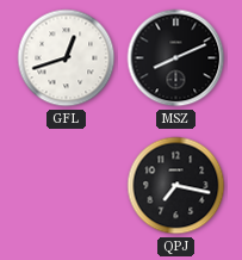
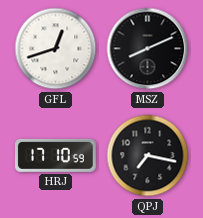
HRJ: none -> 17:10 (56, 155)
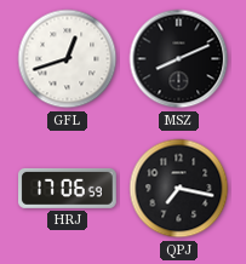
HRJ: 17:10 -> 17:06 (68, 188)
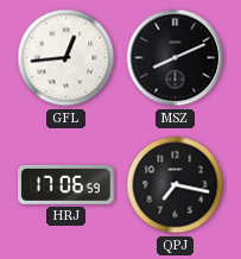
GFL: 12:42 -> 12:44 (66, 58)
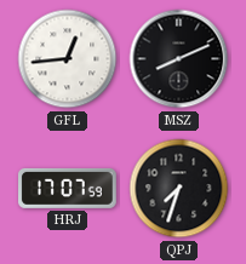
HRJ: 17:06 -> 17:07 (68, 188)
QPJ: 7:17 -> 7:33 (179, 189)
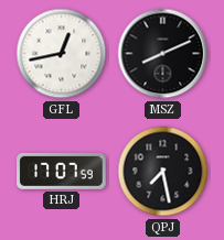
GFL: 12:44 -> 12:43 (62, 54)
QPJ: 7:33 -> 7:28 (163, 172)
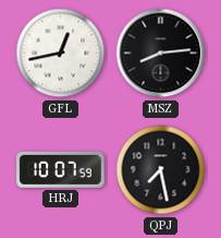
MSZ: 8:11 -> 8:14 (161, 53)
HRJ: 17:07 -> 10:07 (61, 169)
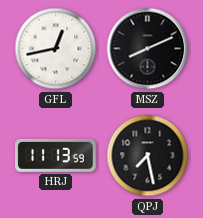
MSZ: 8:14 -> 8:11 (148, 49)
HRJ: 10:07 -> 11:13 (56, 155)
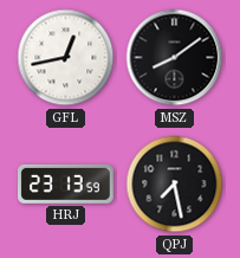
MSZ: 8:11 -> 8:09 (175, 58)
HRJ: 11:13 -> 23:13 (66, 183)
